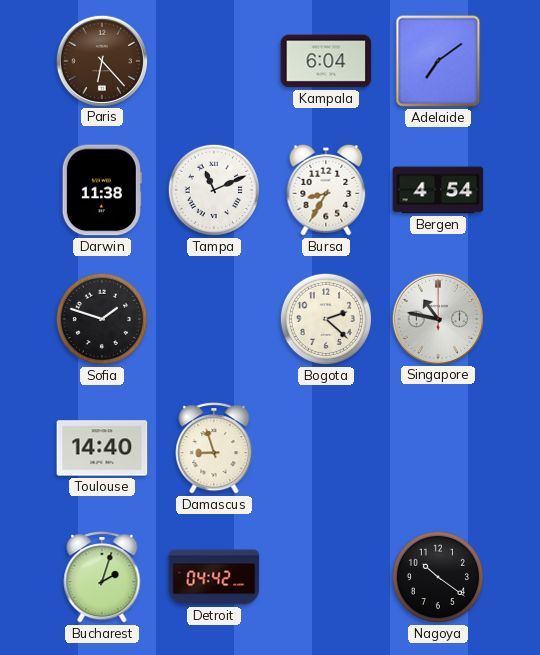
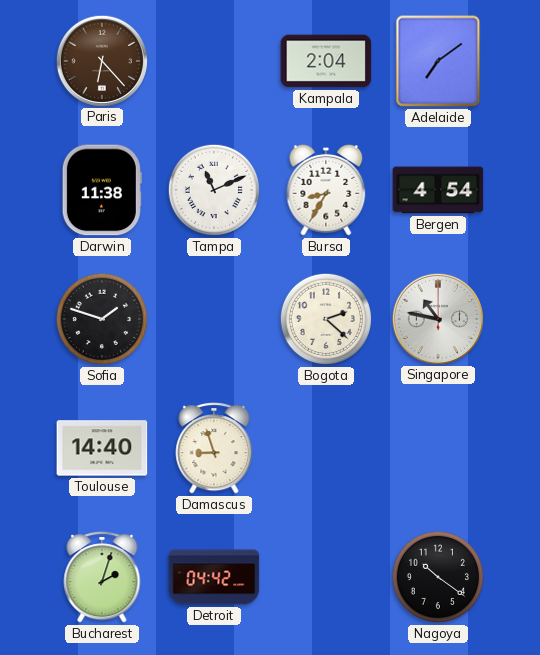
Kampala: 6:04 -> 2:04 (326, 61)
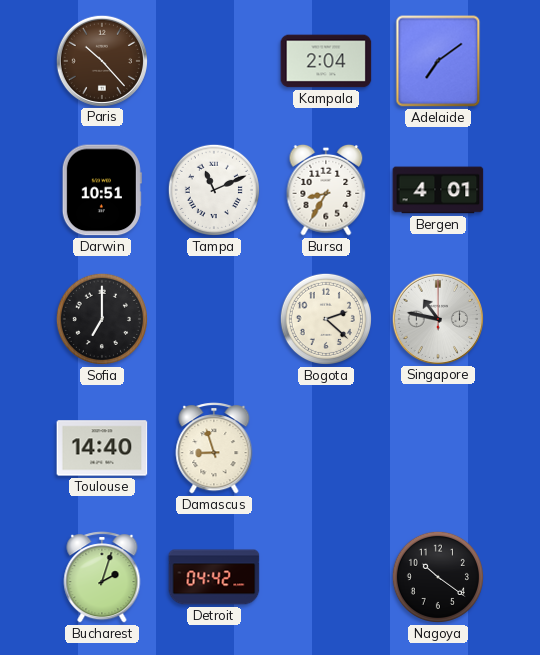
Paris: 6:23 -> 10:23 (101, 60)
Darwin: 11:38 -> 10:51 (102, 190)
Bergen: 4:54 -> 4:01 (438, 190)
Sofia: 1:48 -> 7:00 (102, 319)
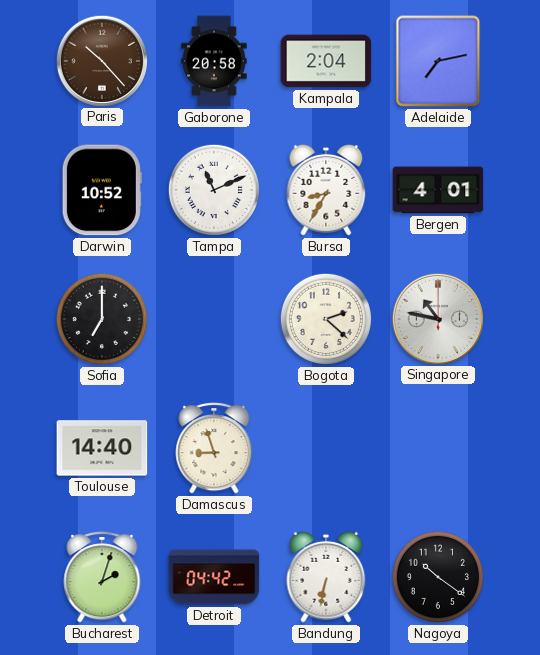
Gaborone: none -> 20:58 (214, 61)
Adelaide: 7:09 -> 7:13 (438, 61)
Darwin: 10:51 -> 10:52 (102, 190)
Bandung: none -> 6:32 (326, 577)
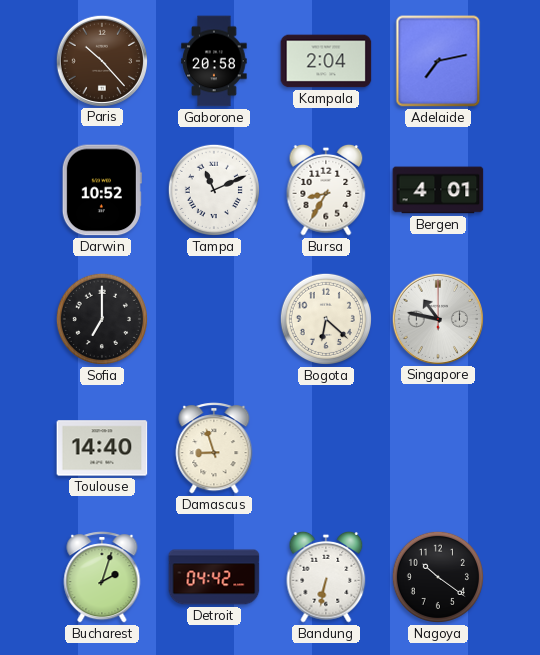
Bogota: 2:22 -> 6:22 (326, 319)
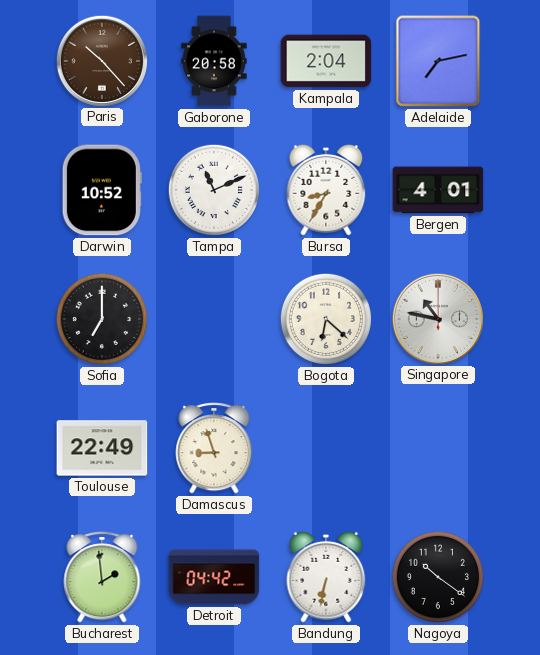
Toulouse: 14:40 -> 22:49 (102, 448)
Bucharest: 2:03 -> 1:59 (102, 577)
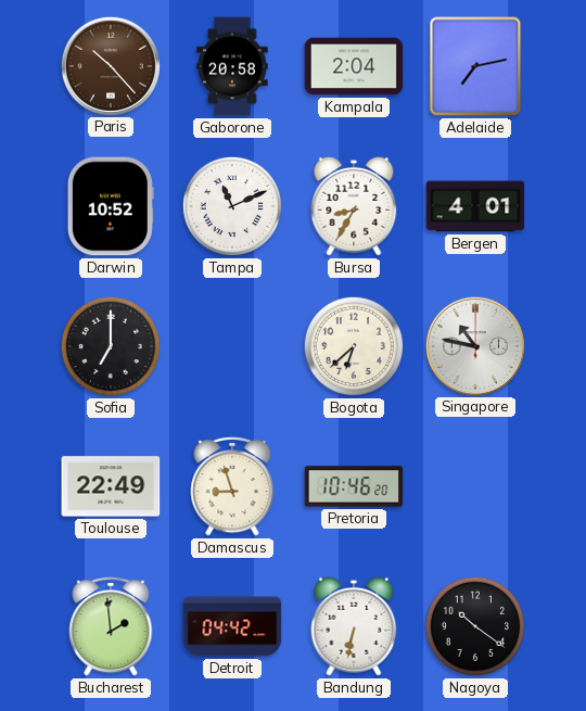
Bogota: 6:22 -> 6:38 (354, 346)
Pretoria: none -> 10:46 (354, 486)
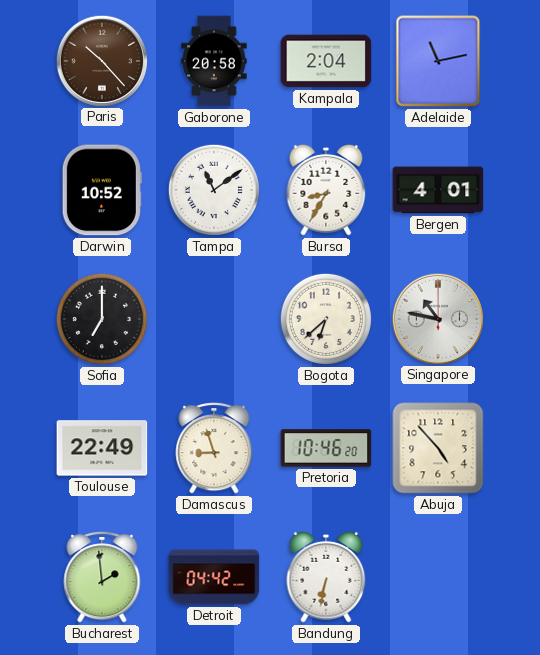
Adelaide: 7:13 -> 11:13 (438, 61)
Tampa: 11:11 -> 11:09 (214, 190)
Abuja: none -> 4:53 (438, 448)
Nagoya: 10:21 -> none (475, 626)
